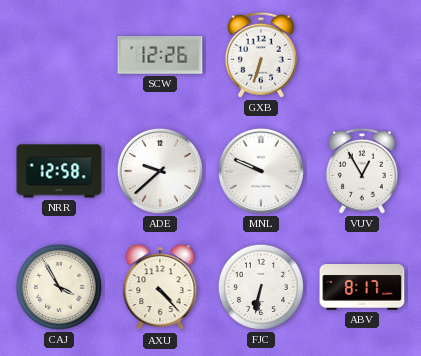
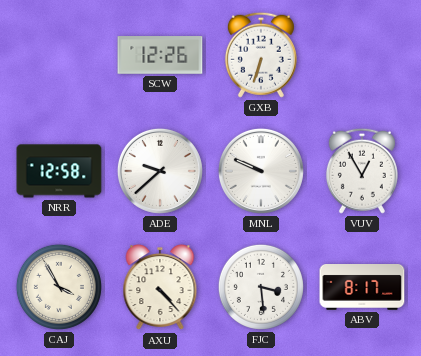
FJC: 6:32 -> 3:29 (261, 287)
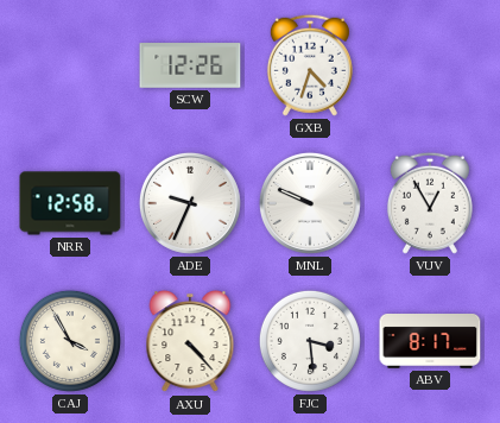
GXB: 6:33 -> 4:33 (310, 65)
ADE: 9:38 -> 9:34 (190, 203)
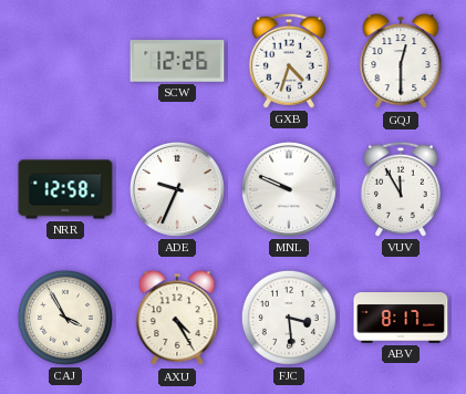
GQJ: none -> 12:30 (401, 62)
VUV: 12:55 -> 11:55 (401, 189)
AXU: 4:23 -> 4:25 (177, 319)
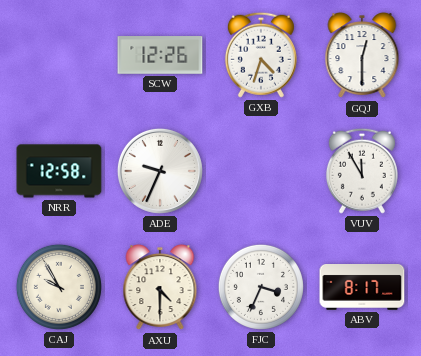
MNL: 9:49 -> none (289, 189)
CAJ: 3:55 -> 9:55 (59, 287)
AXU: 4:25 -> 4:30 (160, 288)
FJC: 3:29 -> 3:34 (261, 287)
